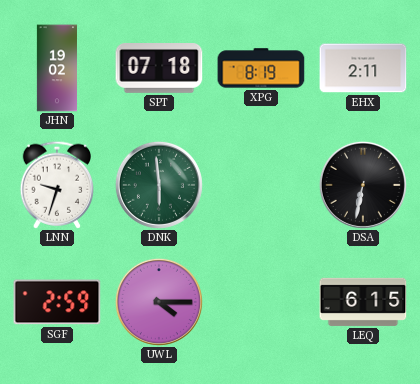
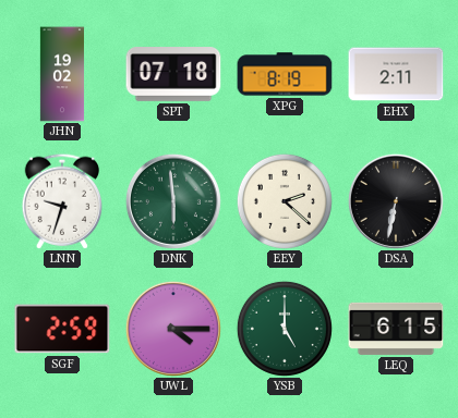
EEY: none -> 2:22 (285, 201)
YSB: none -> 5:00 (285, 329)
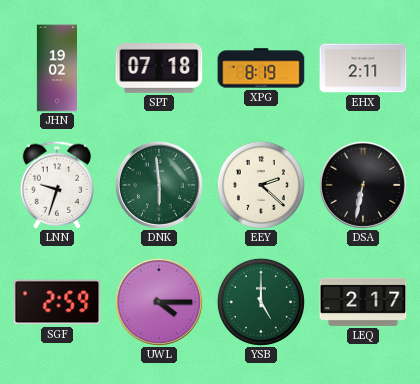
LEQ: 6:15 -> 2:17 (363, 302)
